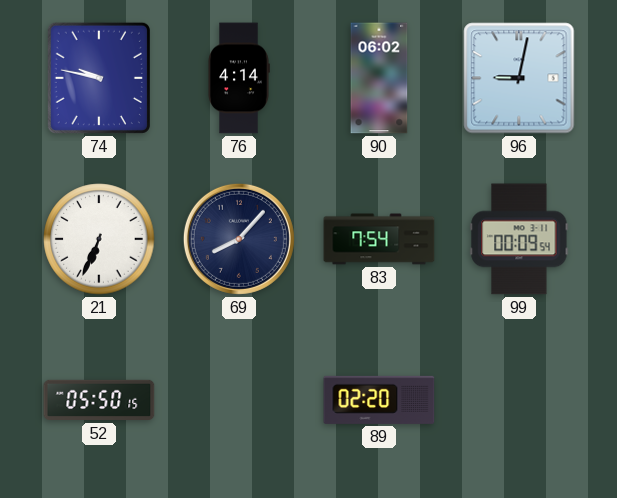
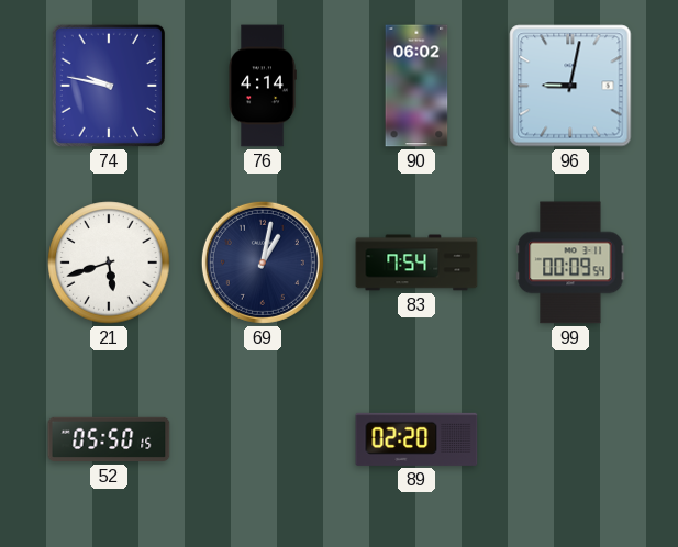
21: 6:34 -> 5:42 (109, 263)
69: 8:07 -> 1:02 (263, 263)
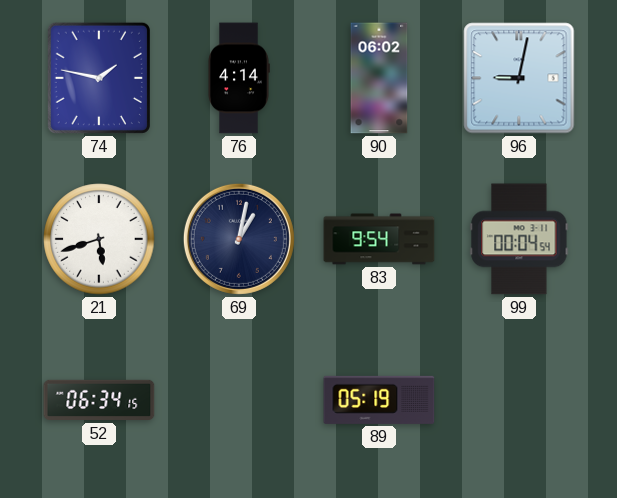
74: 9:47 -> 1:47 (99, 78)
83: 7:54 -> 9:54 (379, 239)
99: 00:09 -> 00:04 (519, 239)
52: 05:50 -> 06:34 (99, 400)
89: 02:20 -> 05:19 (379, 400)
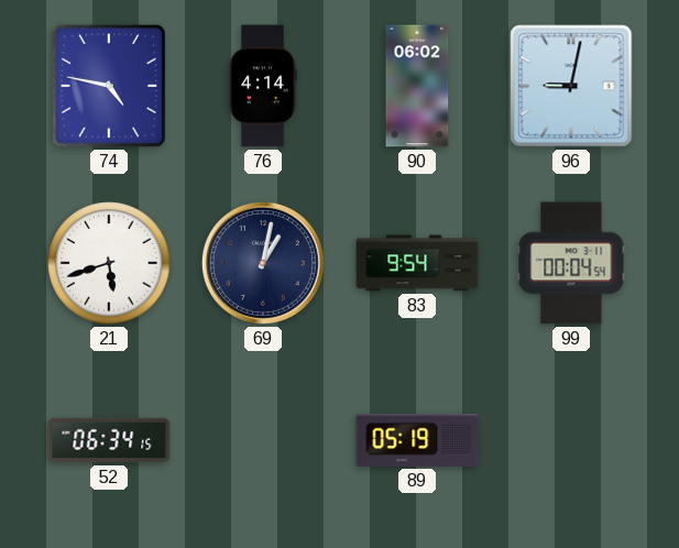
74: 1:47 -> 4:47 (109, 86)
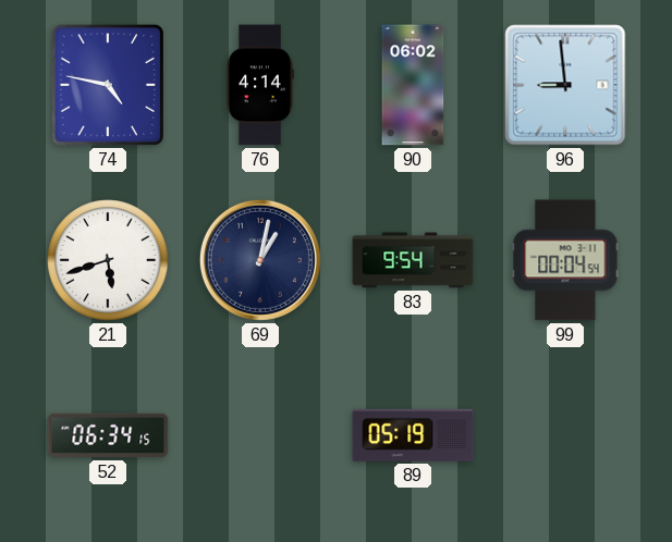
96: 9:02 -> 8:59 (565, 85)
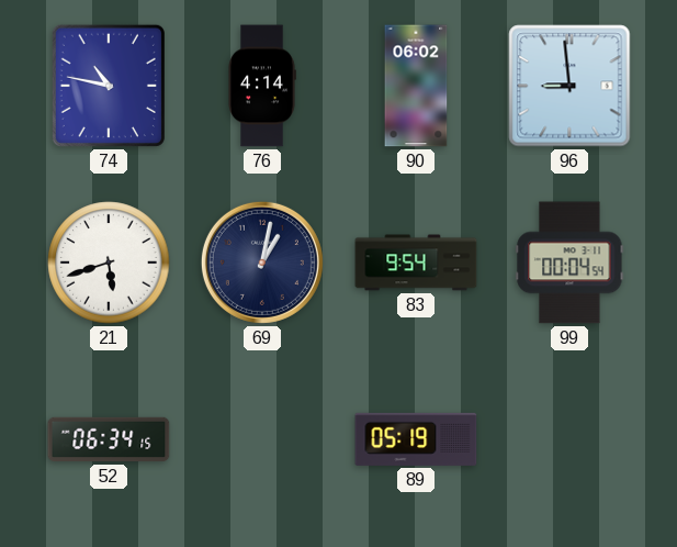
74: 4:47 -> 10:47 (109, 86)
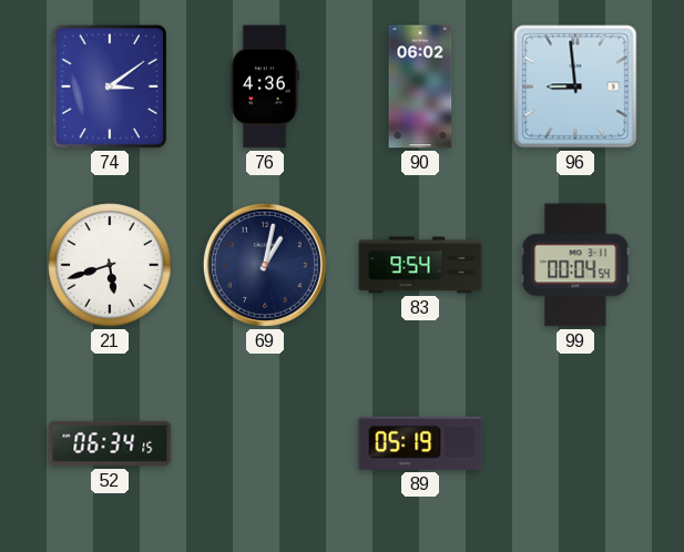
74: 10:47 -> 3:09 (110, 86)
76: 4:14 -> 4:36 (265, 86)
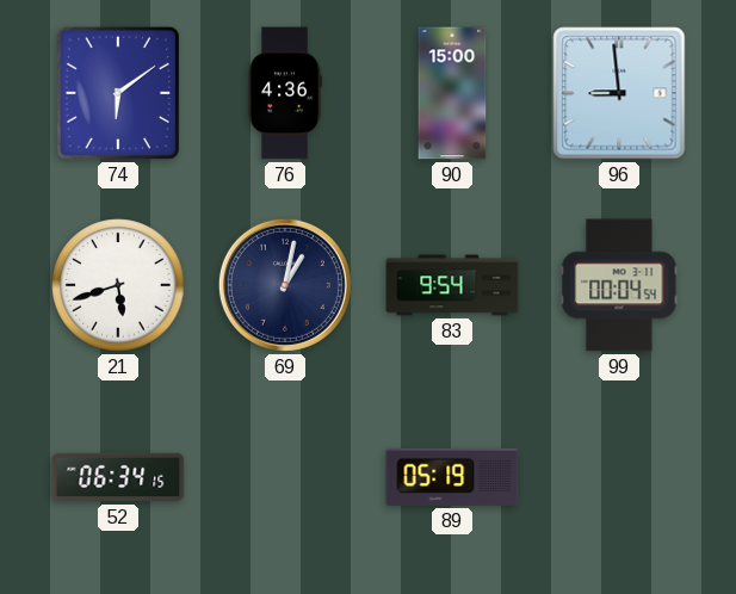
74: 3:09 -> 6:09 (118, 93)
90: 06:02 -> 15:00 (452, 93)
